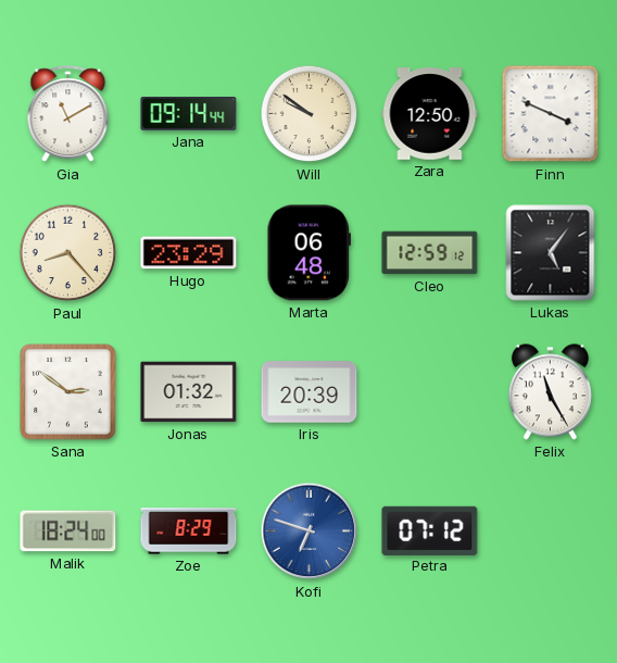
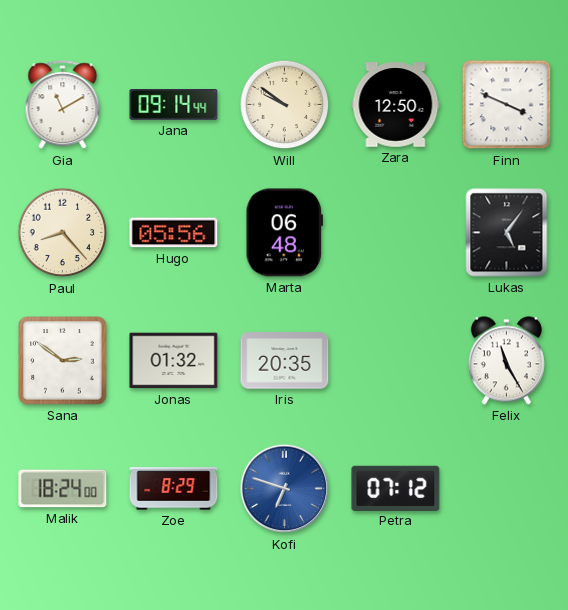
Hugo: 23:29 -> 05:56 (174, 233)
Cleo: 12:59 -> none (430, 253)
Iris: 20:39 -> 20:35 (285, 361)
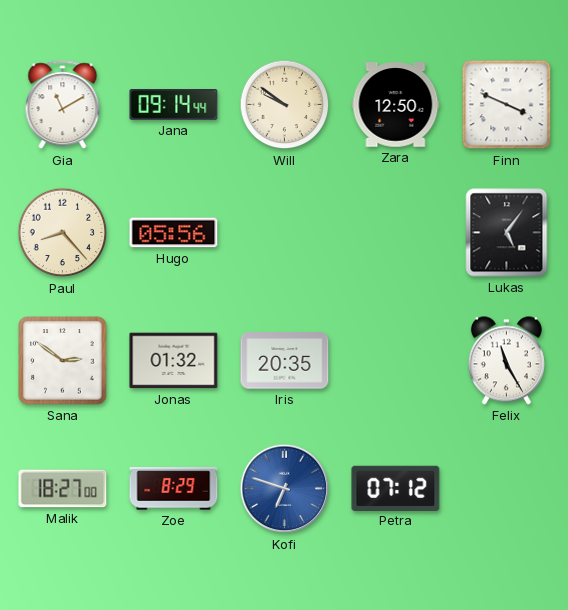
Marta: 06:48 -> none (285, 233)
Malik: 18:24 -> 18:27 (63, 489)
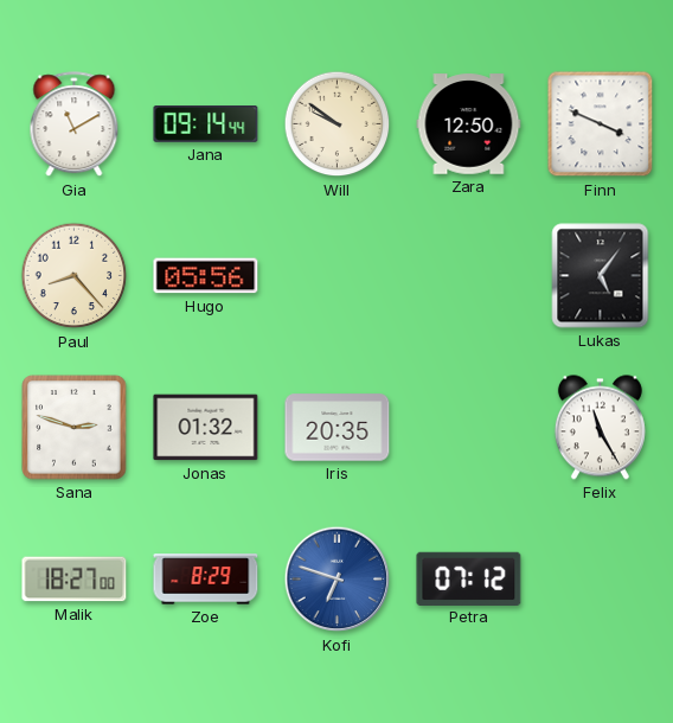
Sana: 2:51 -> 2:48 (75, 428)
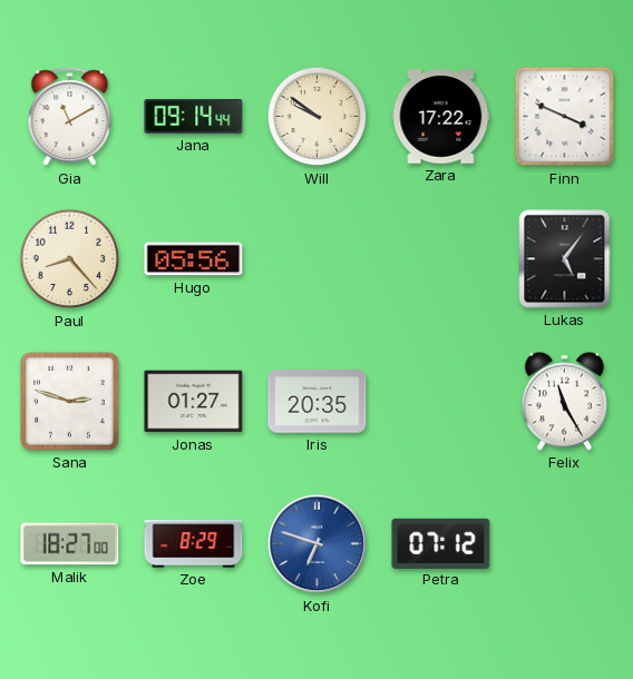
Zara: 12:50 -> 17:22 (441, 117)
Jonas: 01:32 -> 01:27 (194, 402)
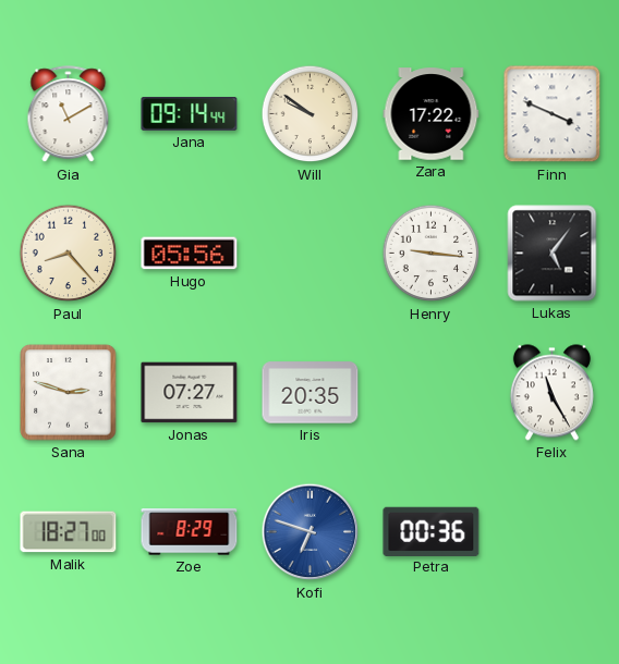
Henry: none -> 9:16 (432, 254)
Jonas: 01:27 -> 07:27 (190, 393)
Petra: 07:12 -> 00:36 (432, 531)
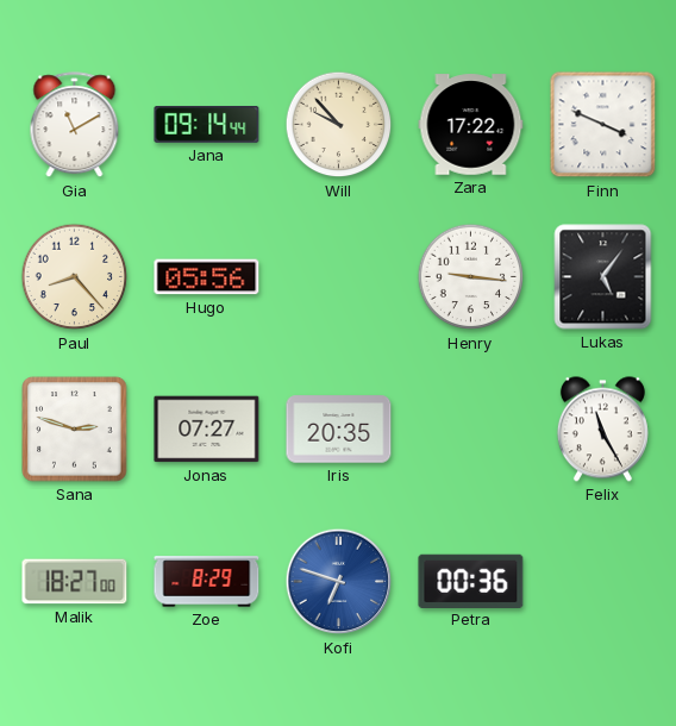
Will: 9:51 -> 9:53 (339, 125)
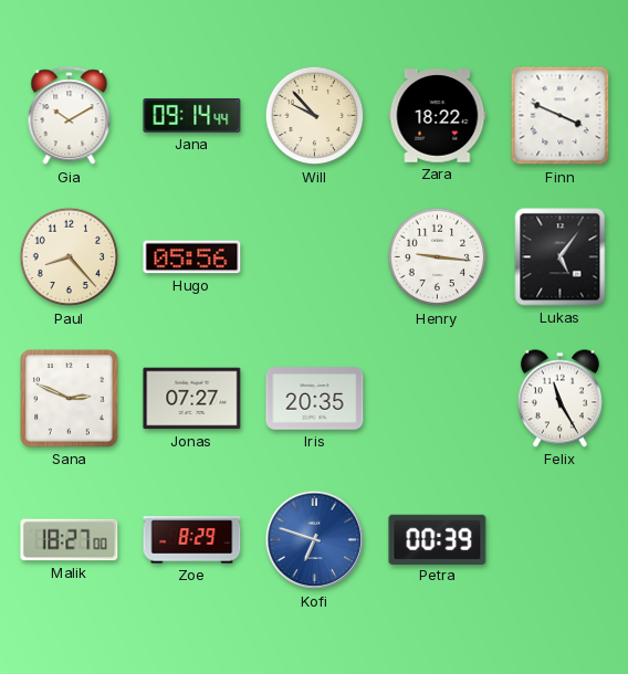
Gia: 11:10 -> 10:10 (70, 116)
Zara: 17:22 -> 18:22 (438, 116)
Sana: 2:48 -> 2:49 (70, 399)
Petra: 00:36 -> 00:39 (438, 539)
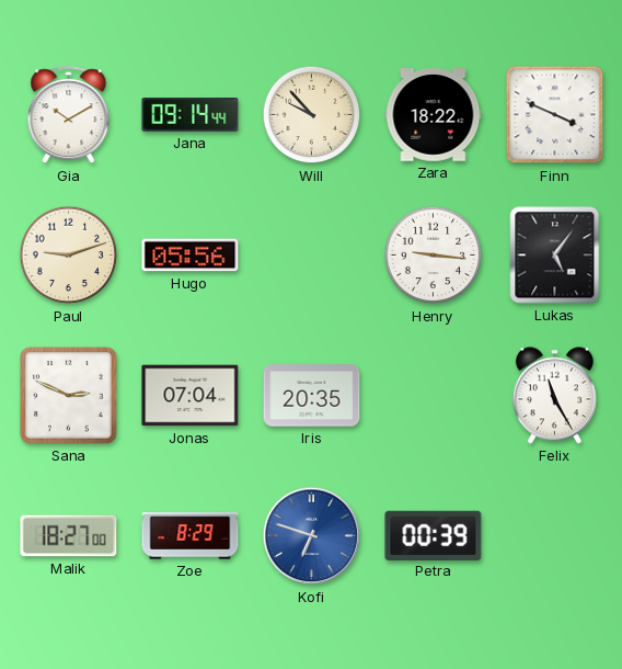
Paul: 8:23 -> 9:12 (69, 256)
Jonas: 07:27 -> 07:04 (191, 396)
